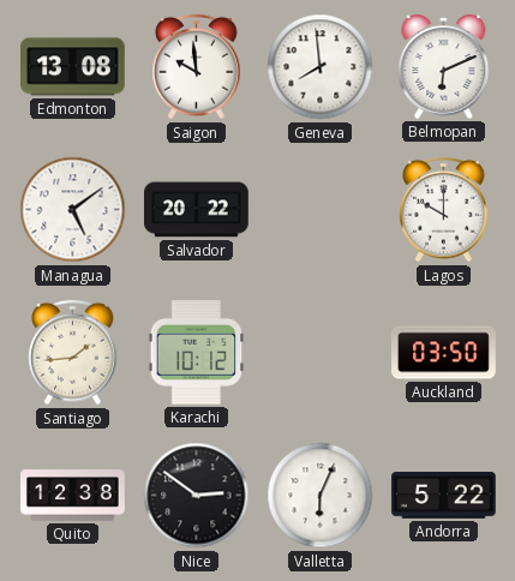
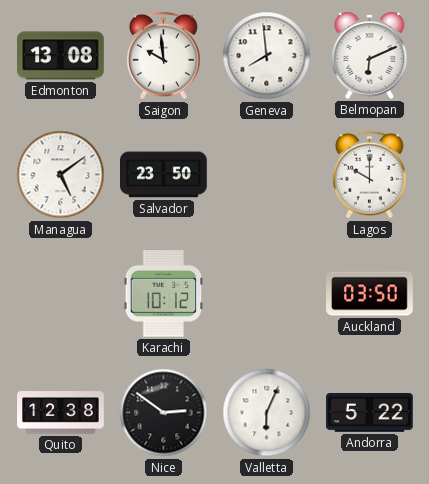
Salvador: 20:22 -> 23:50 (164, 175)
Santiago: 1:44 -> none (73, 353)
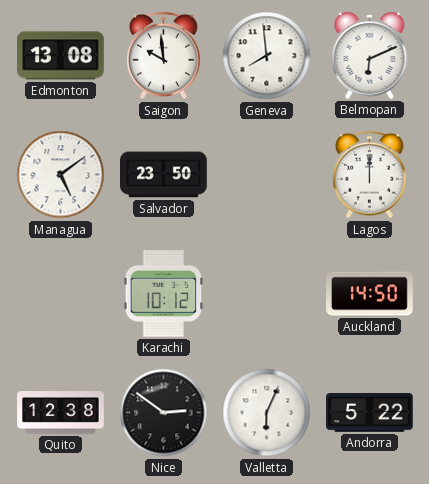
Lagos: 10:00 -> 12:00 (370, 175)
Auckland: 03:50 -> 14:50 (370, 294)
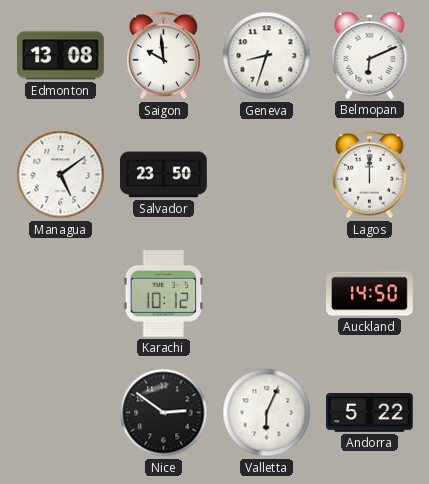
Geneva: 7:59 -> 8:33 (267, 56)
Quito: 12:38 -> none (61, 413)
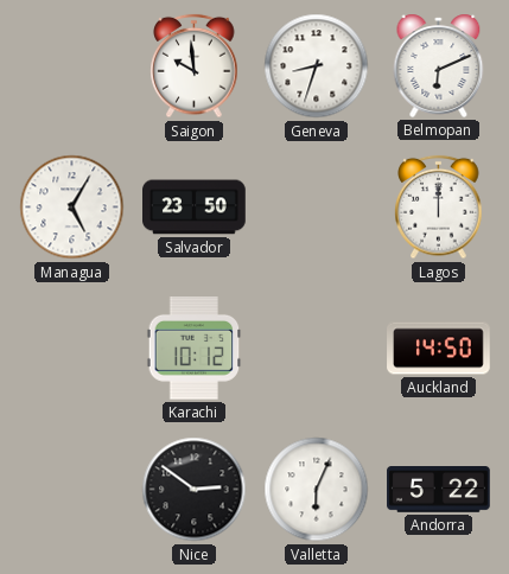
Edmonton: 13:08 -> none (61, 56)
Managua: 5:09 -> 5:05 (72, 208)
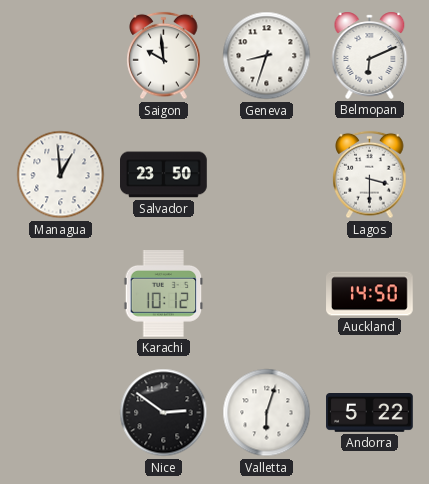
Managua: 5:05 -> 12:59 (61, 175)
Lagos: 12:00 -> 3:30 (370, 175)
Valletta: 6:04 -> 6:03 (267, 413)
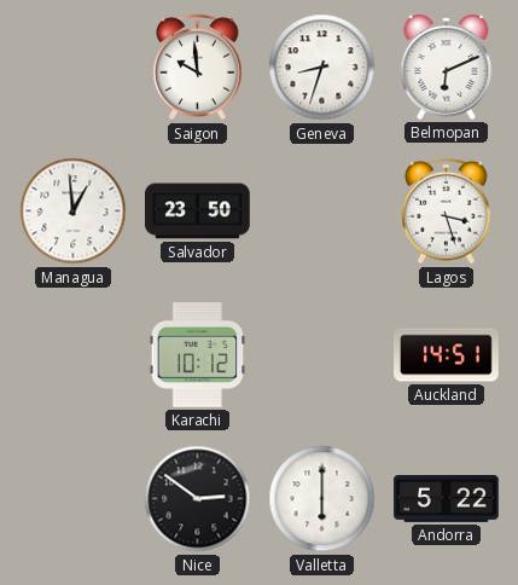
Lagos: 3:30 -> 3:27 (447, 212)
Auckland: 14:50 -> 14:51 (447, 355)
Valletta: 6:03 -> 6:00 (322, 499)
